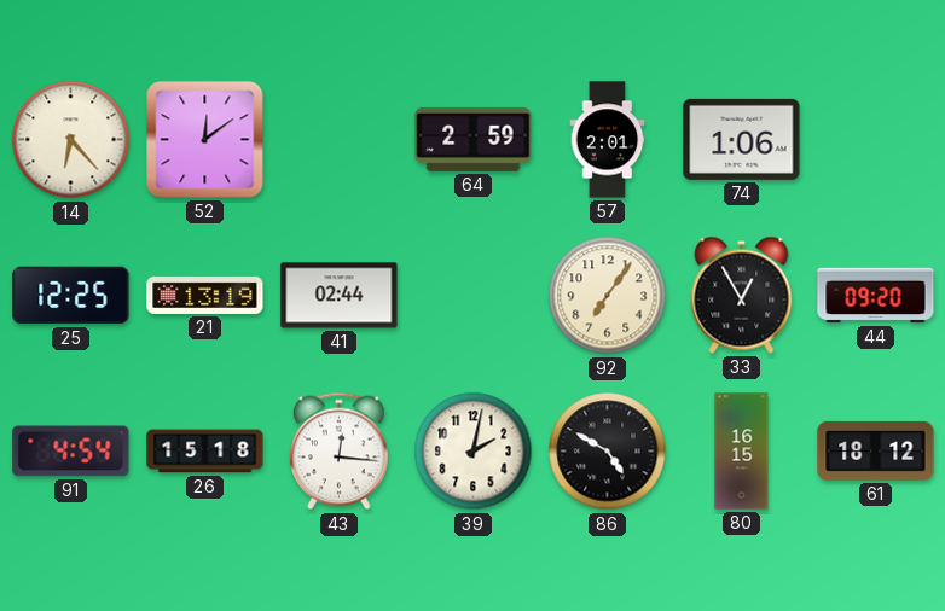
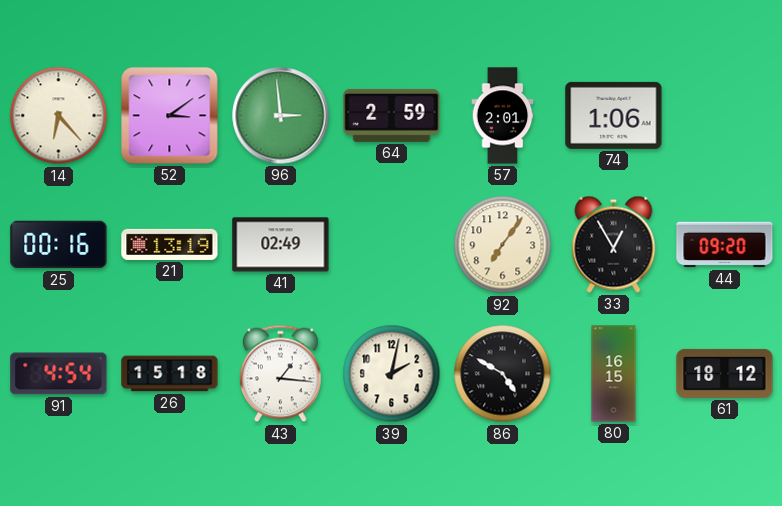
52: 12:09 -> 3:09 (170, 116)
96: none -> 2:59 (281, 116)
25: 12:25 -> 00:16 (59, 245)
41: 02:44 -> 02:49 (281, 245)
43: 12:16 -> 1:16 (281, 374)
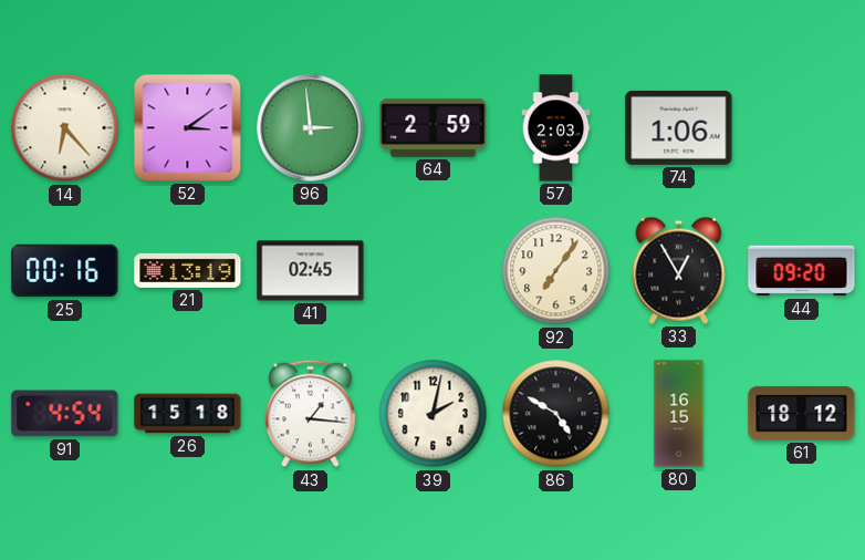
57: 2:01 -> 2:03 (556, 128)
41: 02:49 -> 02:45 (311, 271)
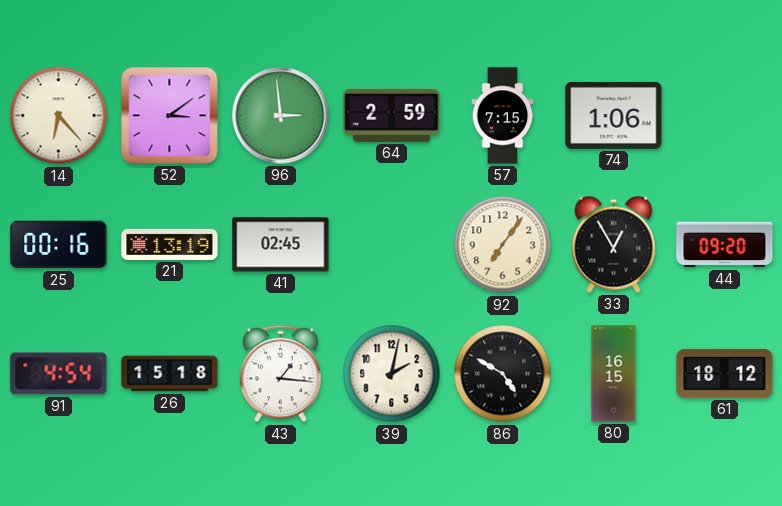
57: 2:03 -> 7:15 (503, 116)
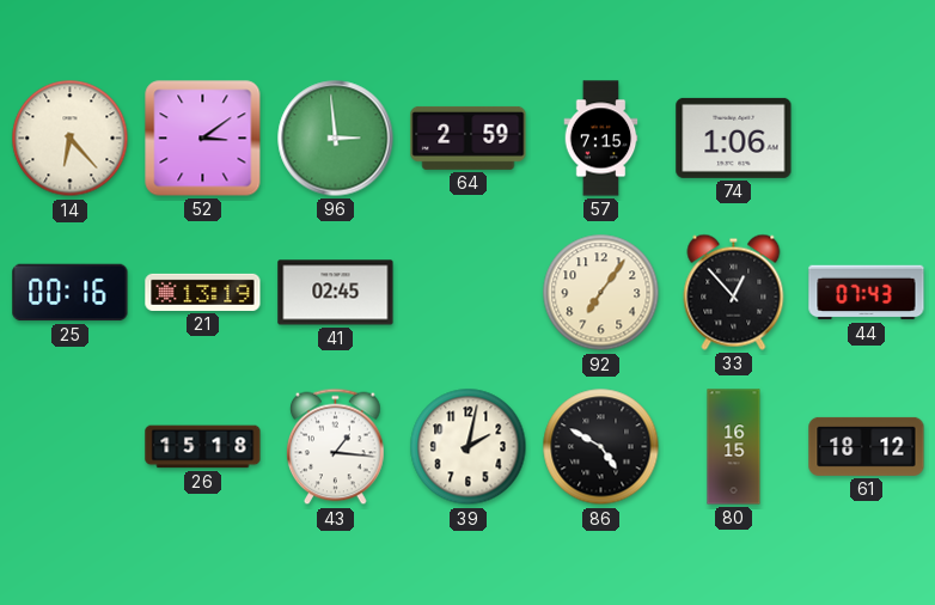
33: 12:55 -> 12:53 (734, 292)
44: 09:20 -> 07:43 (867, 293)
91: 4:54 -> none (59, 374)
